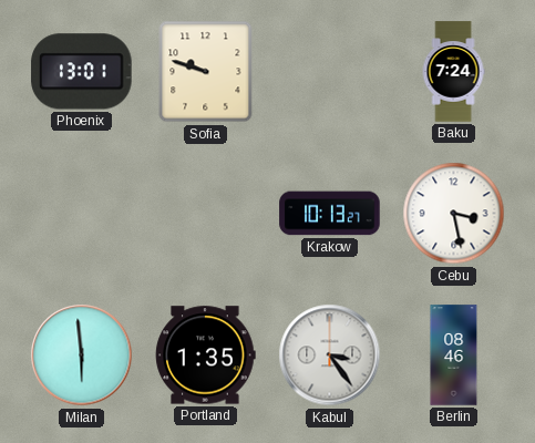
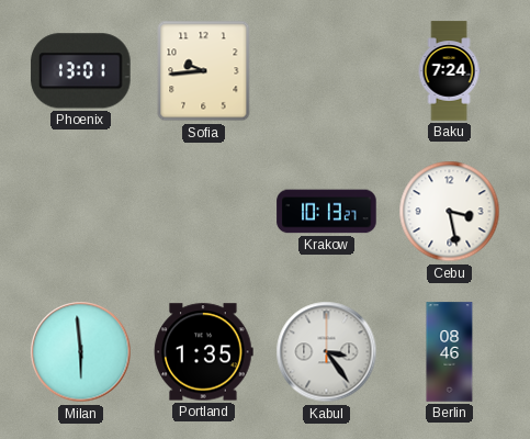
Sofia: 9:48 -> 9:44 (204, 71)
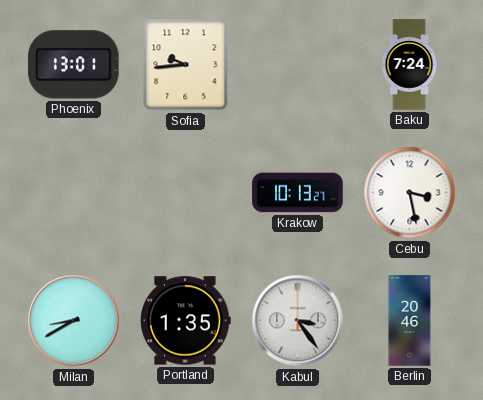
Milan: 5:59 -> 8:40 (74, 321)
Berlin: 08:46 -> 20:46 (410, 321)
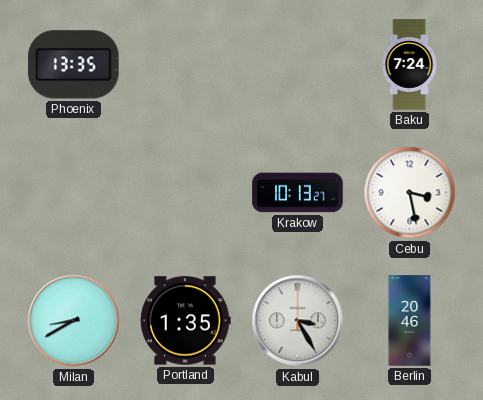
Phoenix: 13:01 -> 13:35 (74, 65)
Sofia: 9:44 -> none (186, 65)
Kabul: 3:24 -> 3:25 (298, 321)
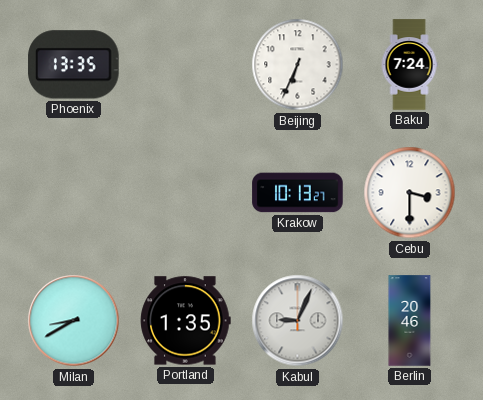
Beijing: none -> 6:34 (298, 65)
Cebu: 3:28 -> 3:30 (410, 193)
Kabul: 3:25 -> 9:04 (298, 321)
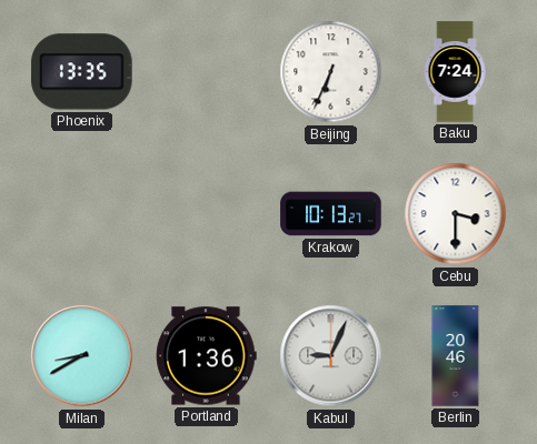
Portland: 1:35 -> 1:36 (207, 356)
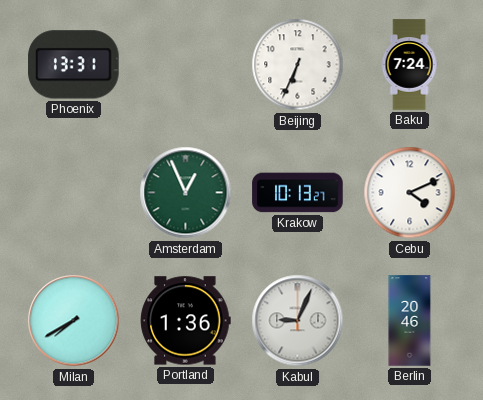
Phoenix: 13:35 -> 13:31 (74, 65)
Amsterdam: none -> 12:56 (186, 193)
Cebu: 3:30 -> 4:11 (410, 193)
Milan: 8:40 -> 7:40 (74, 321)
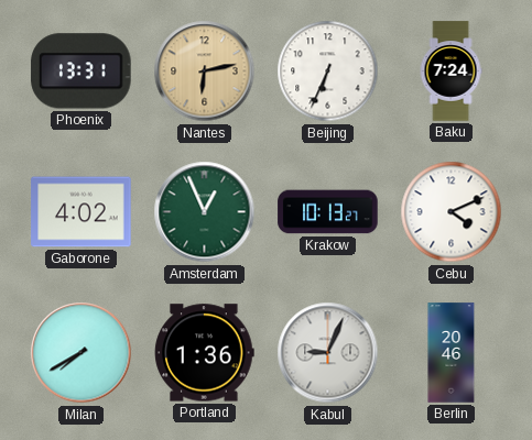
Nantes: none -> 6:13 (205, 71)
Gaborone: none -> 4:02 (82, 212)
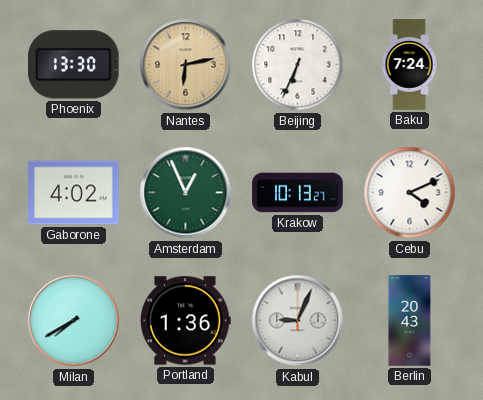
Phoenix: 13:31 -> 13:30 (74, 65)
Berlin: 20:46 -> 20:43 (410, 321)
